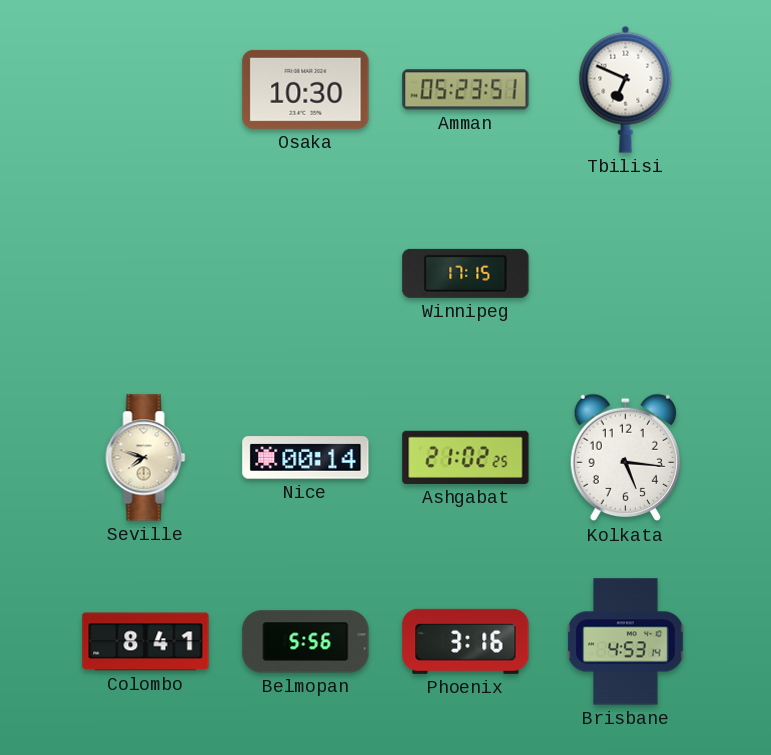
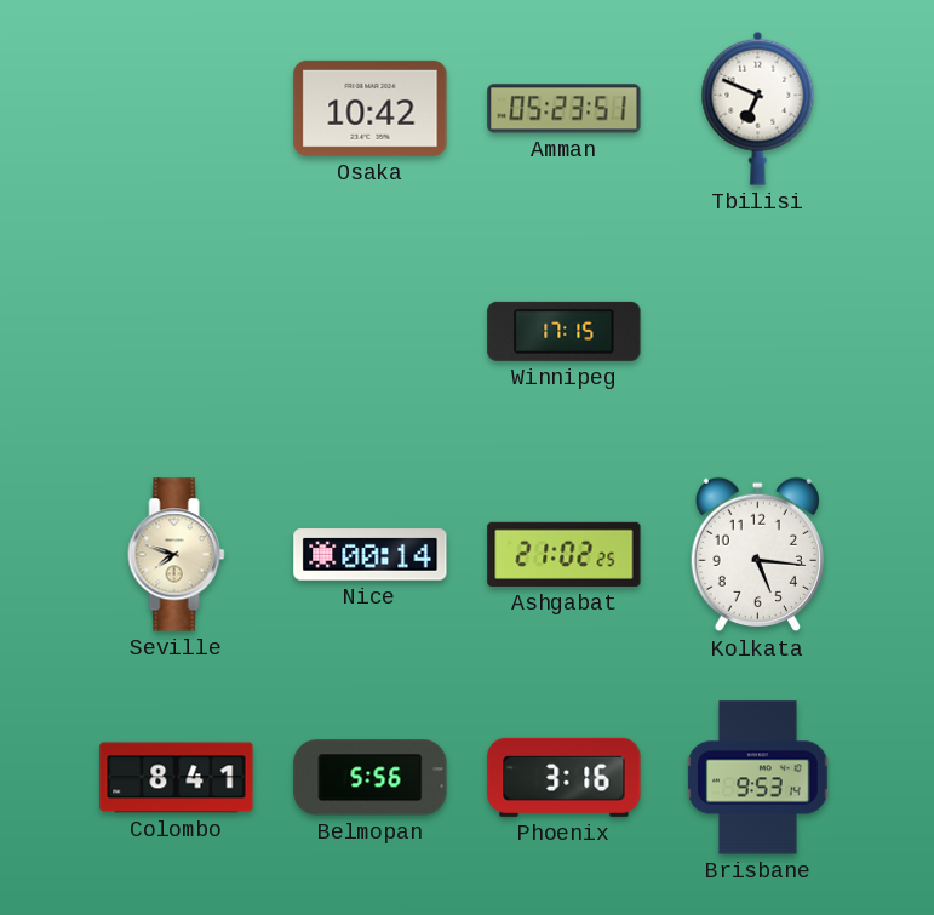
Osaka: 10:30 -> 10:42 (371, 108)
Brisbane: 4:53 -> 9:53 (758, 778)
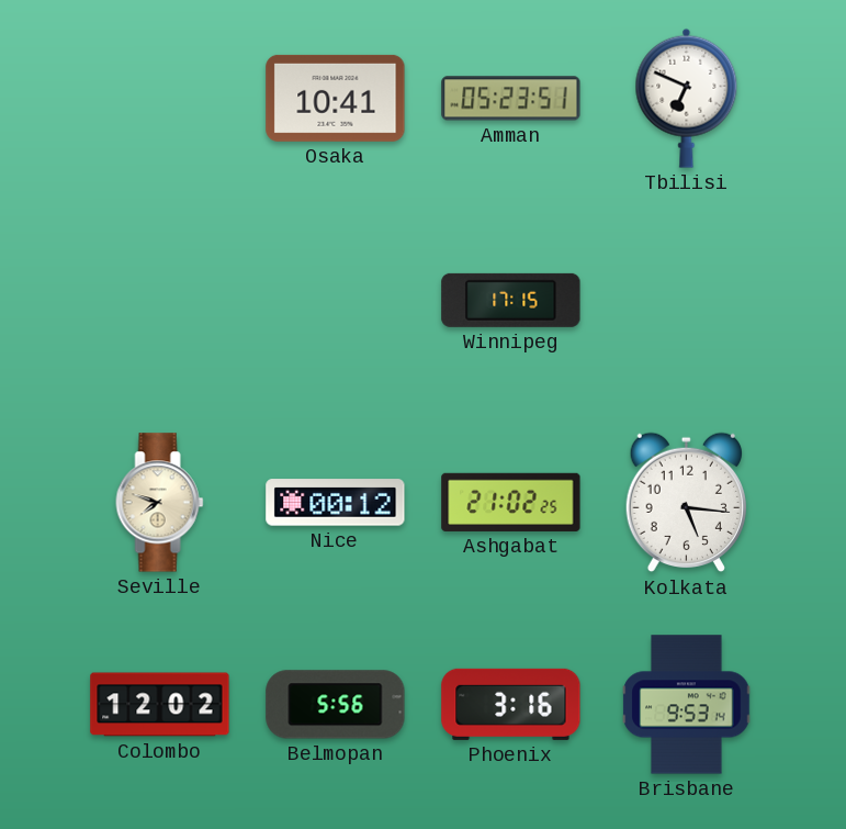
Osaka: 10:42 -> 10:41 (336, 98)
Nice: 00:14 -> 00:12 (336, 503)
Colombo: 8:41 -> 12:02 (160, 705)
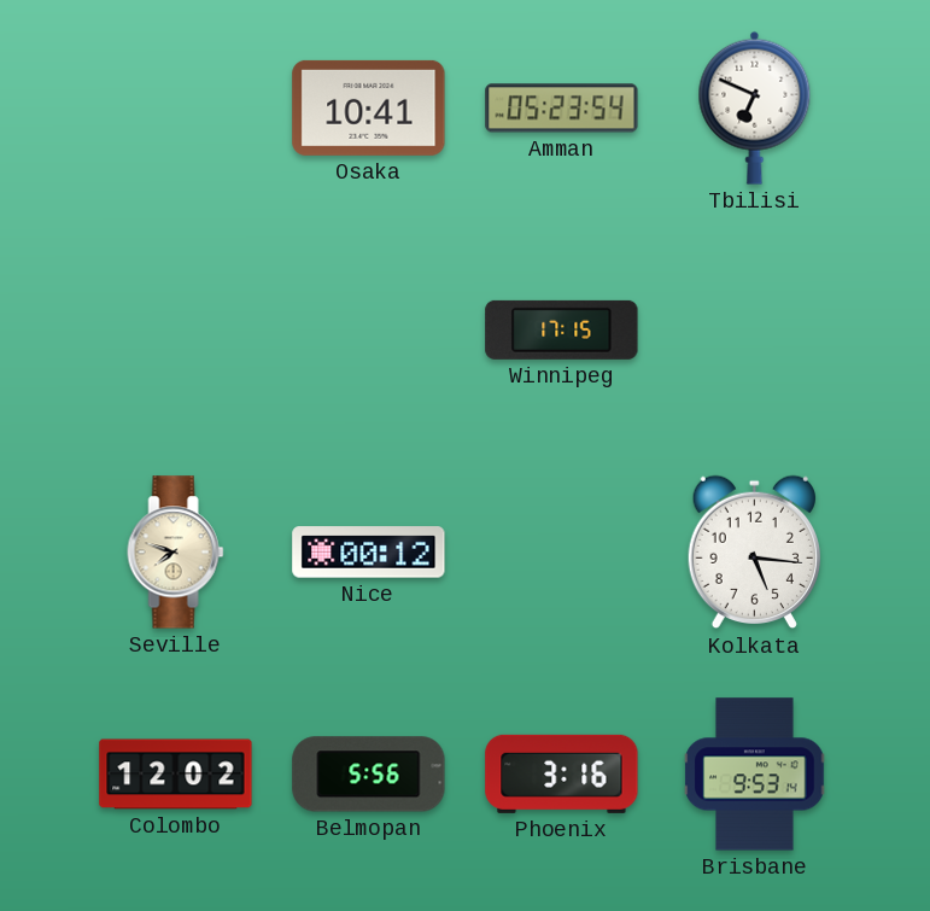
Amman: 05:23:51 -> 05:23:54 (562, 109)
Ashgabat: 21:02 -> none (511, 502)
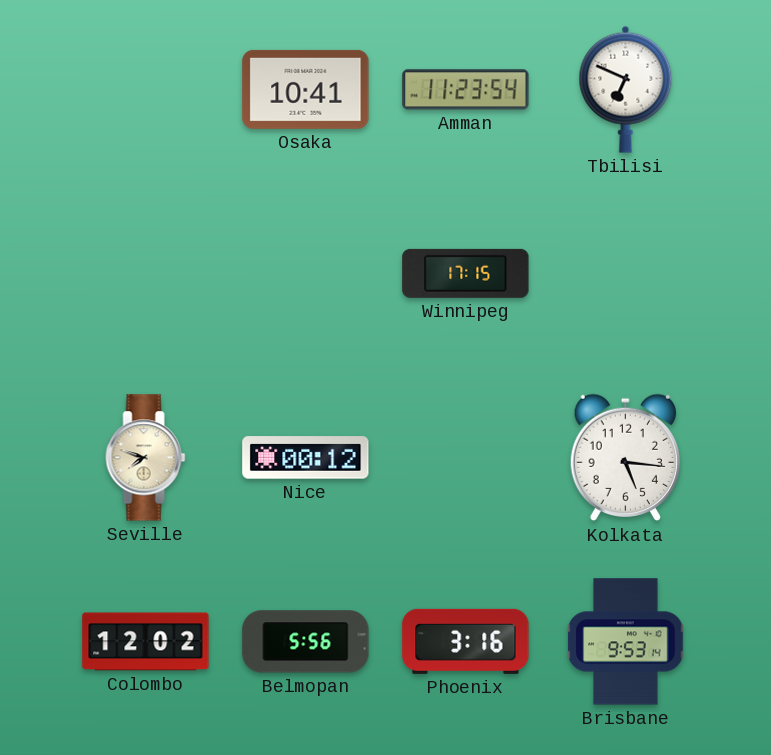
Amman: 05:23 -> 11:23 (466, 90)
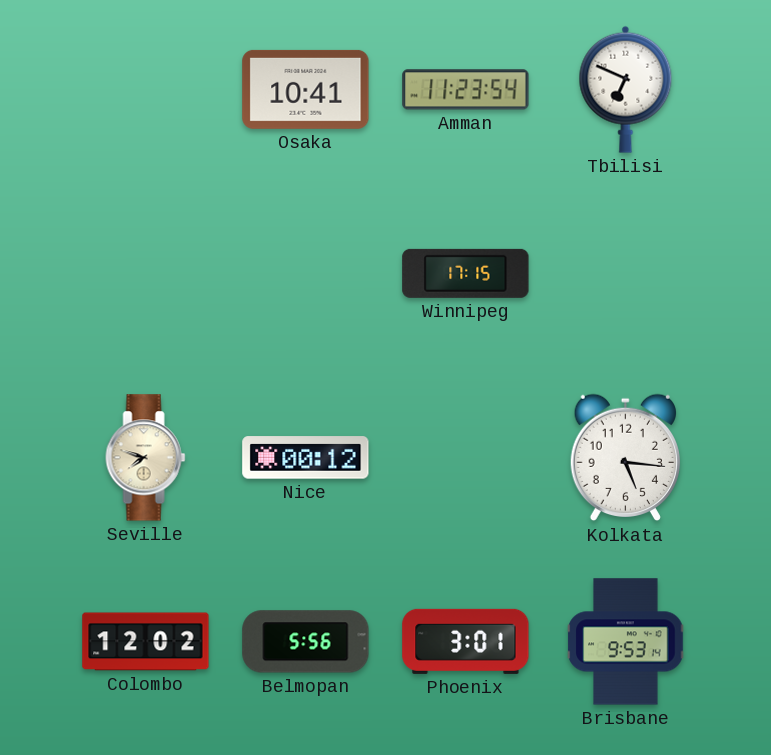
Phoenix: 3:16 -> 3:01 (466, 641)
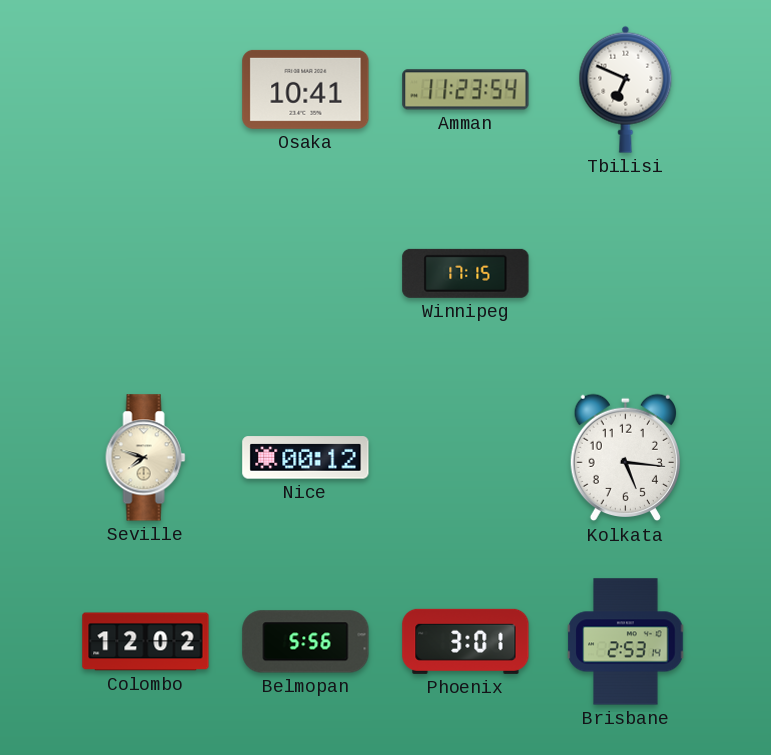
Brisbane: 9:53 -> 2:53 (626, 642)
